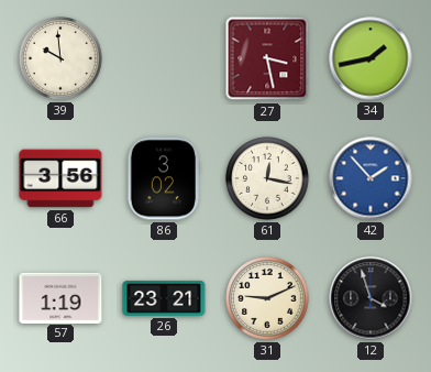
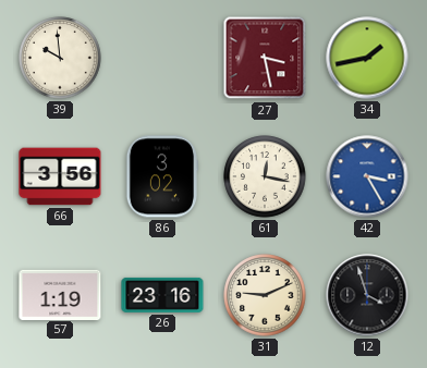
42: 1:53 -> 3:25 (367, 176)
26: 23:21 -> 23:16 (162, 295)
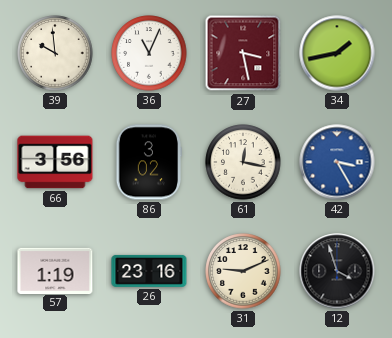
36: none -> 11:04 (149, 53)
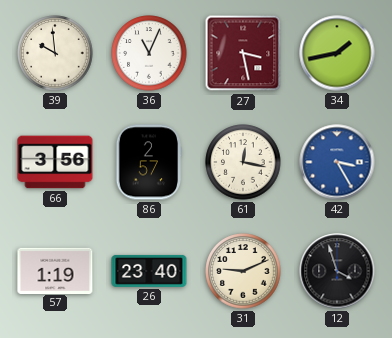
86: 3:02 -> 2:57 (148, 162)
26: 23:16 -> 23:40 (149, 271)
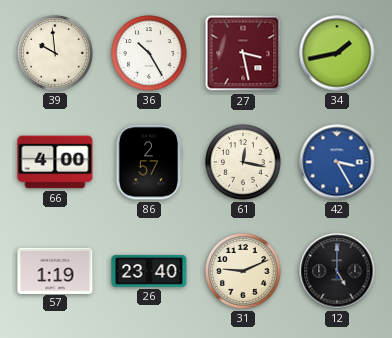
36: 11:04 -> 10:25 (149, 53)
66: 3:56 -> 4:00 (55, 162)
12: 3:57 -> 5:00 (337, 271)
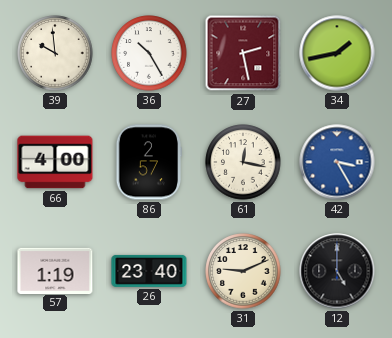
27: 3:28 -> 2:28 (243, 53)
